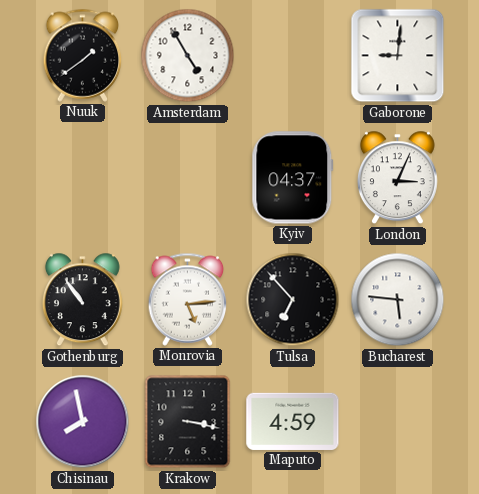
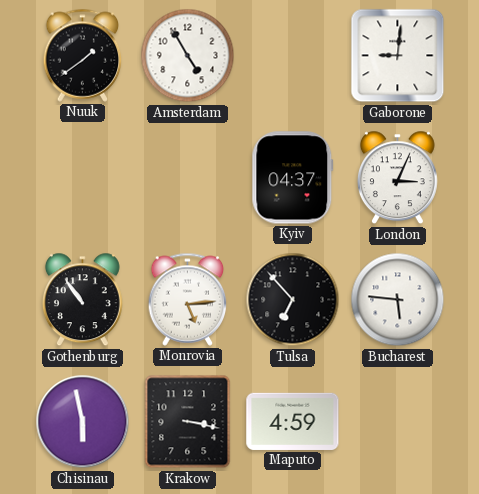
Chisinau: 7:58 -> 5:58 (83, 422)
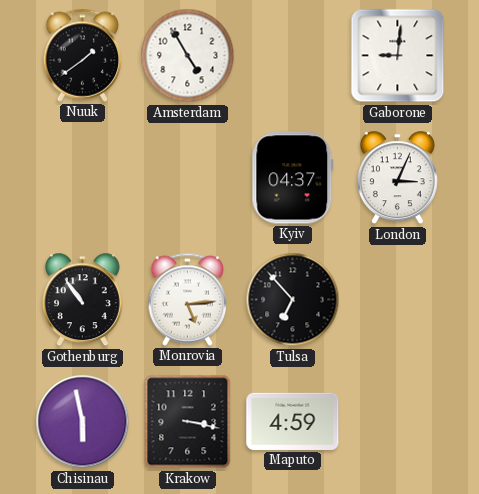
Bucharest: 5:46 -> none (398, 300)
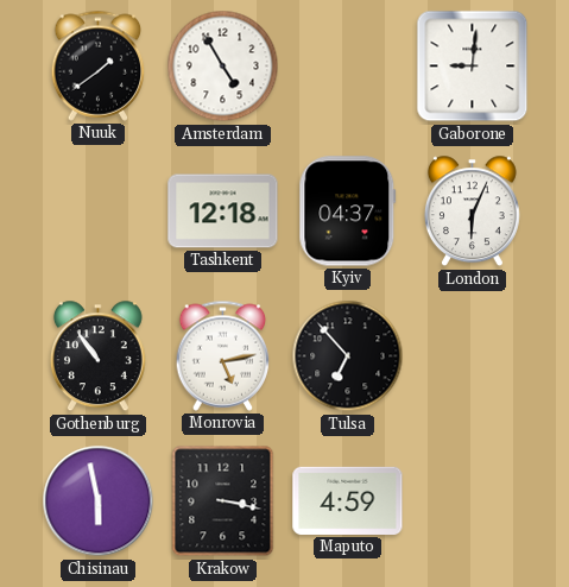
Tashkent: none -> 12:18 (223, 212)
London: 3:04 -> 6:04 (472, 212)
Monrovia: 5:14 -> 5:13 (223, 355)
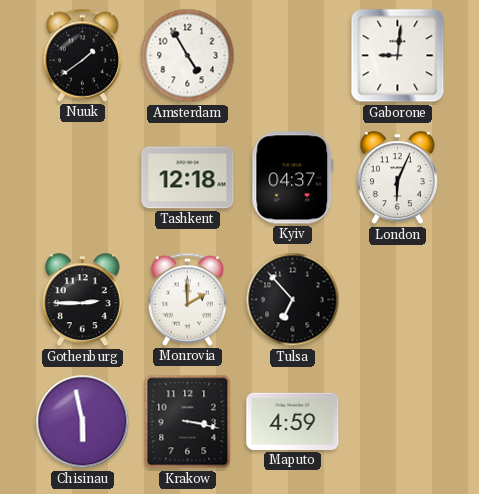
Gothenburg: 10:54 -> 2:45 (82, 300)
Monrovia: 5:13 -> 2:00 (188, 299)
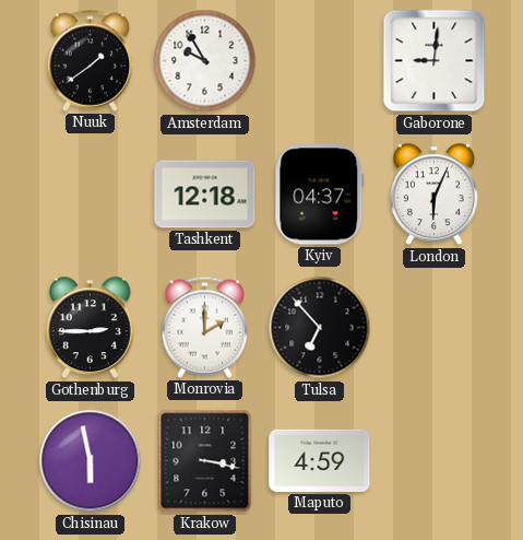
Amsterdam: 4:55 -> 9:55 (205, 61)
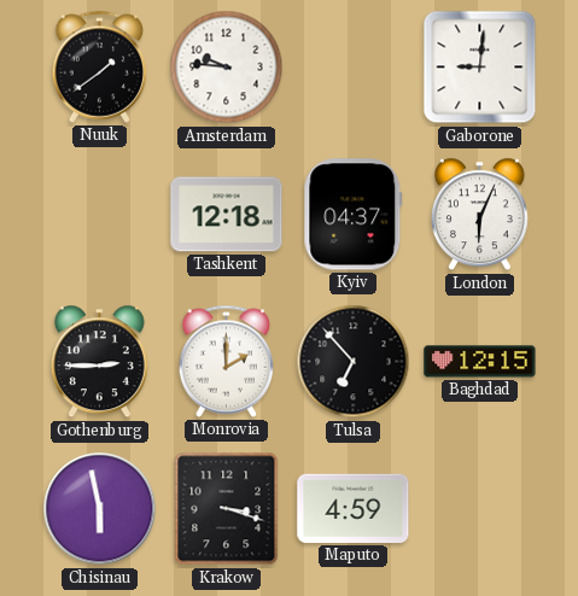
Amsterdam: 9:55 -> 9:46 (227, 68)
Baghdad: none -> 12:15 (480, 362)
Krakow: 3:17 -> 3:18 (227, 509)
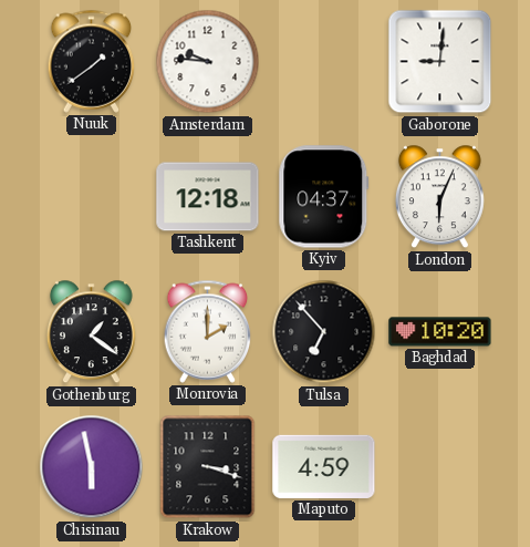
Gothenburg: 2:45 -> 1:21 (91, 332)
Baghdad: 12:15 -> 10:20 (440, 332)
